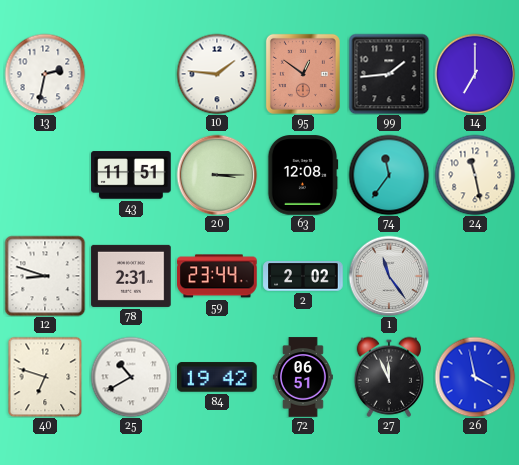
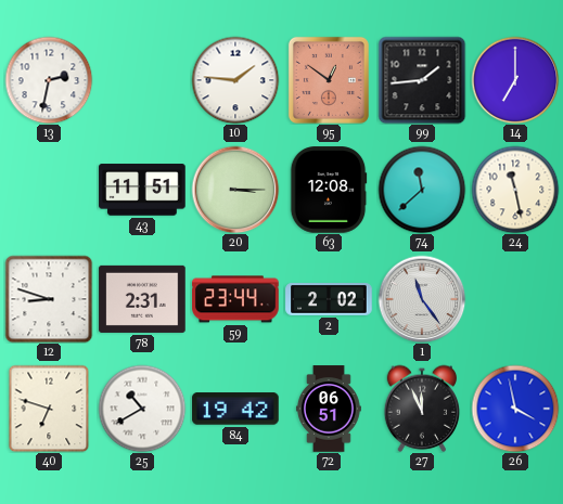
74: 11:36 -> 11:38 (422, 190)
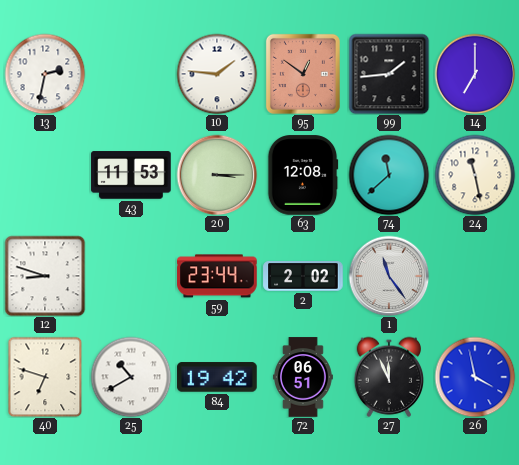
43: 11:51 -> 11:53 (131, 175)
78: 2:31 -> none (142, 299)
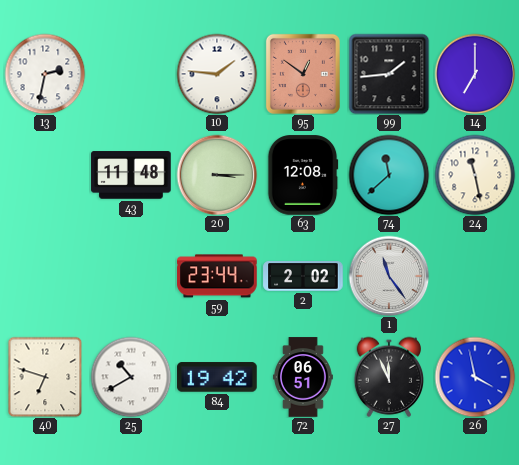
43: 11:53 -> 11:48 (131, 175)
12: 8:48 -> none (45, 276)
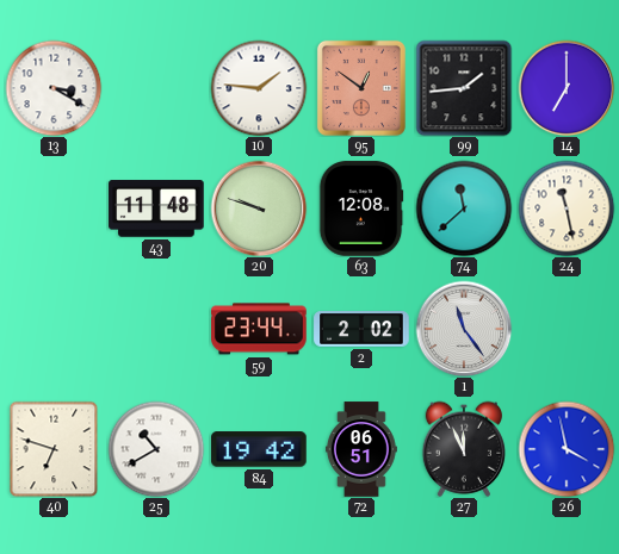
13: 2:32 -> 3:20 (54, 88)
20: 3:15 -> 9:48 (259, 208)
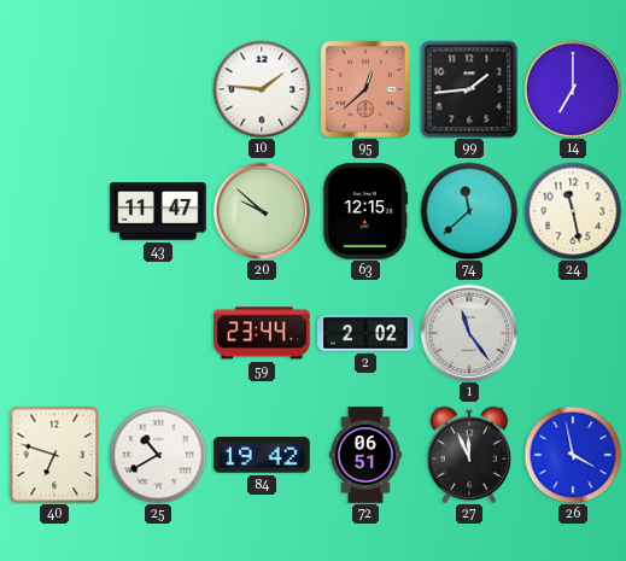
13: 3:20 -> none (54, 88)
95: 12:51 -> 12:38 (365, 89)
43: 11:48 -> 11:47 (158, 211)
20: 9:48 -> 9:52 (262, 211)
63: 12:08 -> 12:15 (365, 211)
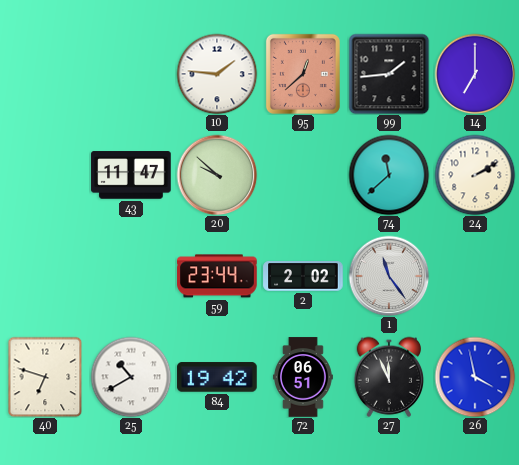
63: 12:15 -> none (365, 211)
24: 11:28 -> 2:10 (475, 175)
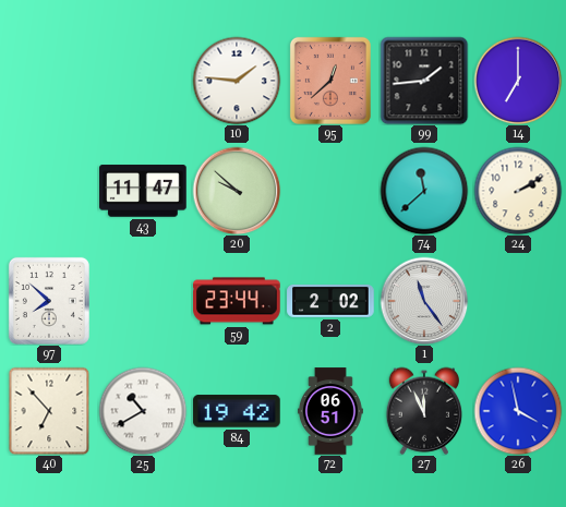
97: none -> 7:52 (49, 301)
40: 6:48 -> 6:53 (49, 411)
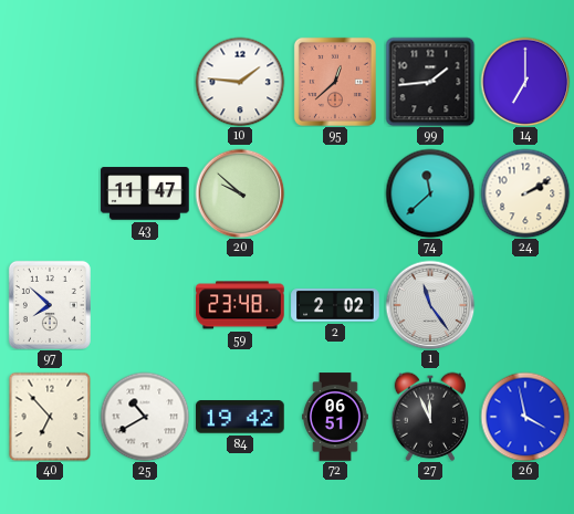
59: 23:44 -> 23:48 (240, 305)
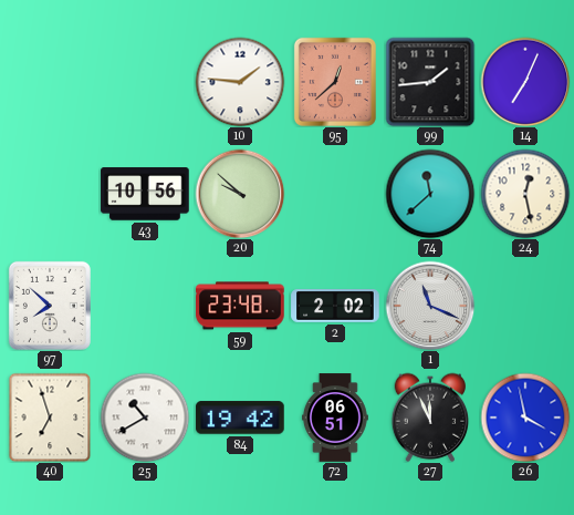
14: 7:00 -> 7:04 (525, 82)
43: 11:47 -> 10:56 (145, 194)
24: 2:10 -> 12:28 (525, 194)
1: 11:24 -> 11:19 (430, 306)
40: 6:53 -> 6:57 (50, 418)
